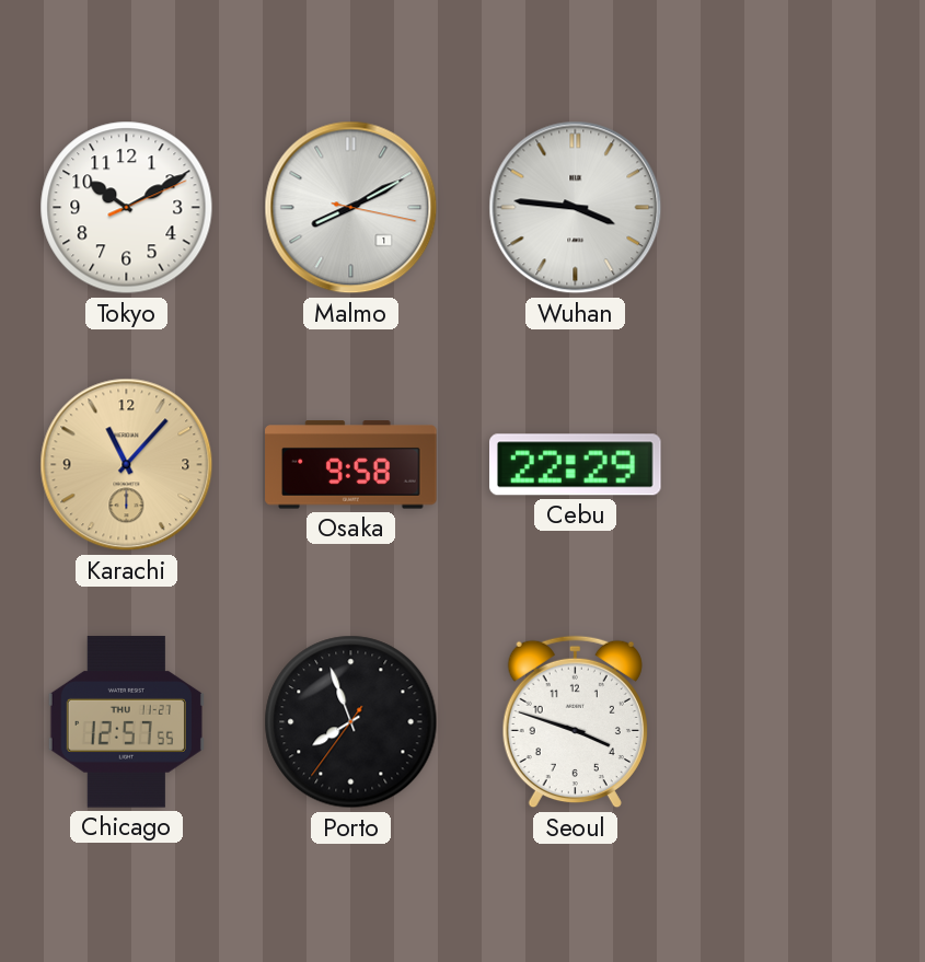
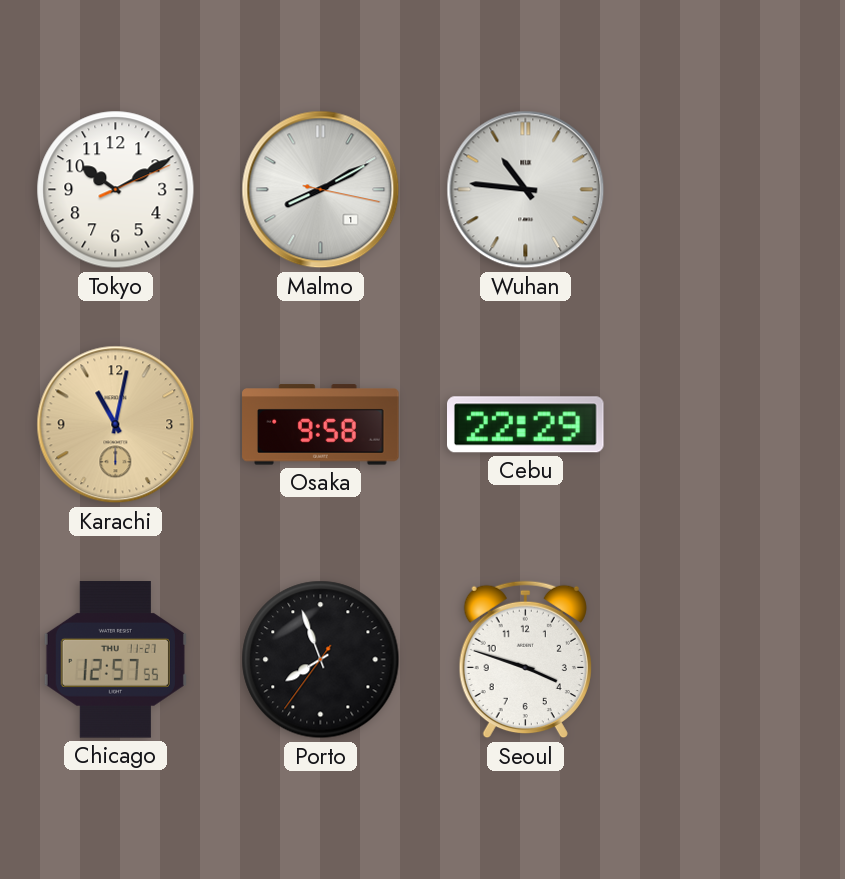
Wuhan: 3:46 -> 10:46 (526, 190)
Karachi: 11:07 -> 11:02 (116, 425)
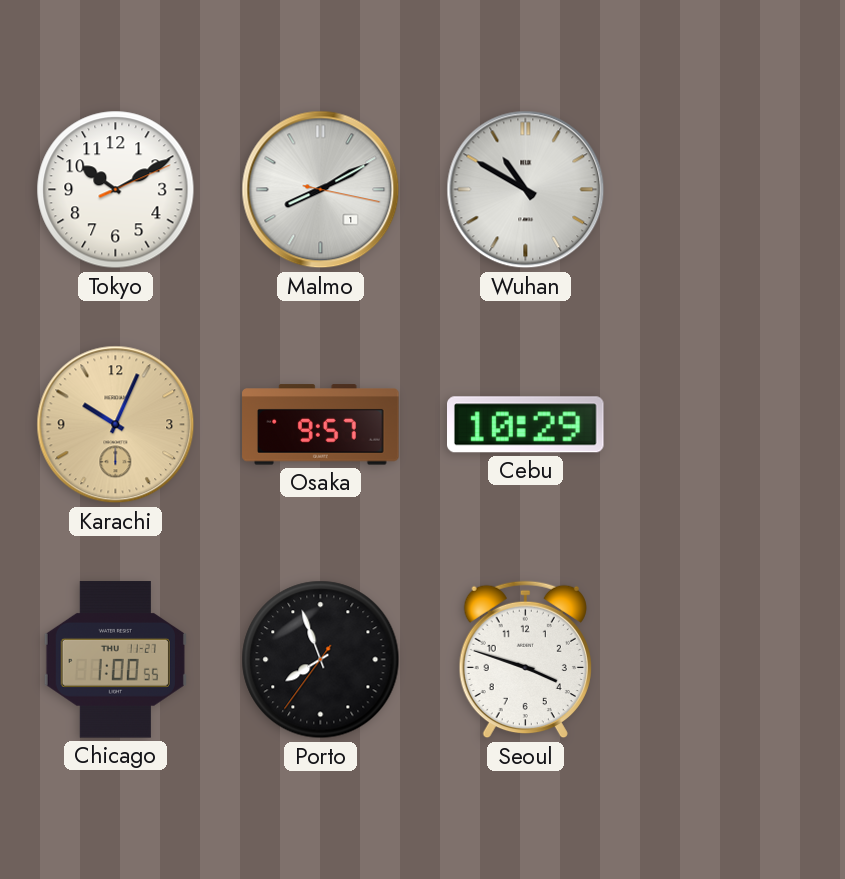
Wuhan: 10:46 -> 10:50 (526, 190)
Karachi: 11:02 -> 10:04 (116, 425)
Osaka: 9:58 -> 9:57 (321, 425)
Cebu: 22:29 -> 10:29 (526, 425)
Chicago: 12:57 -> 1:00 (115, 660)
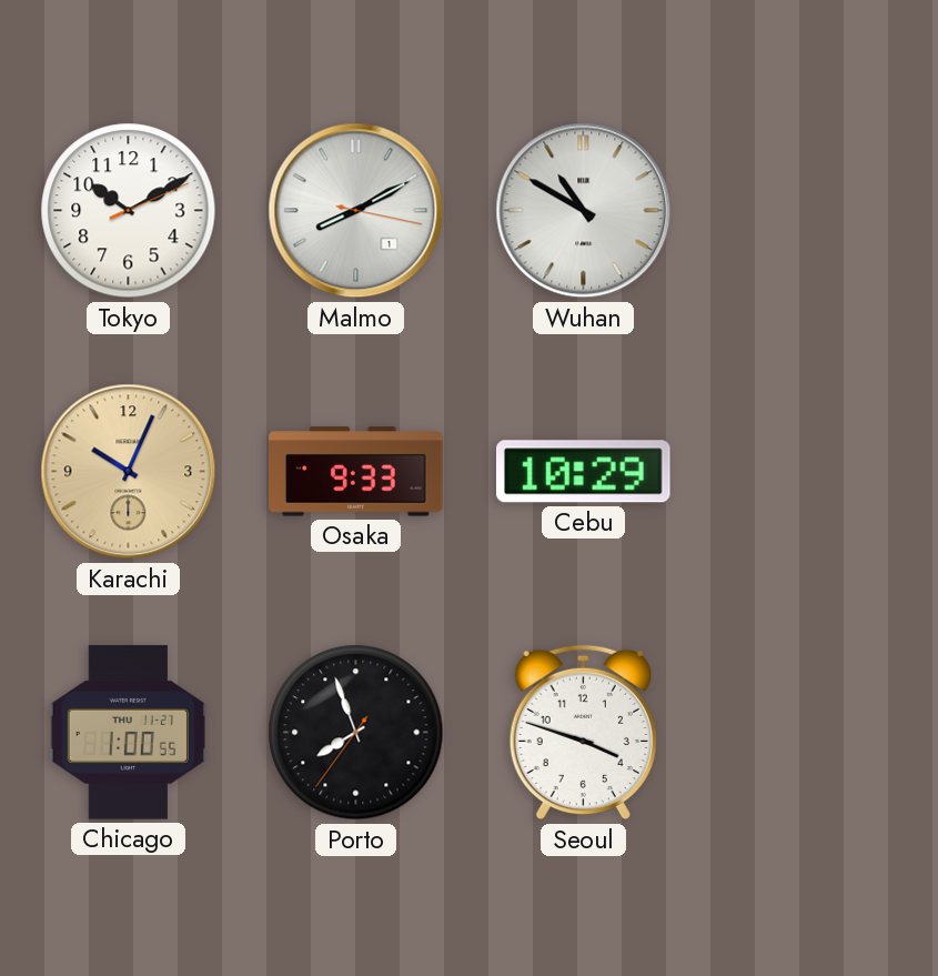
Osaka: 9:57 -> 9:33 (356, 472)
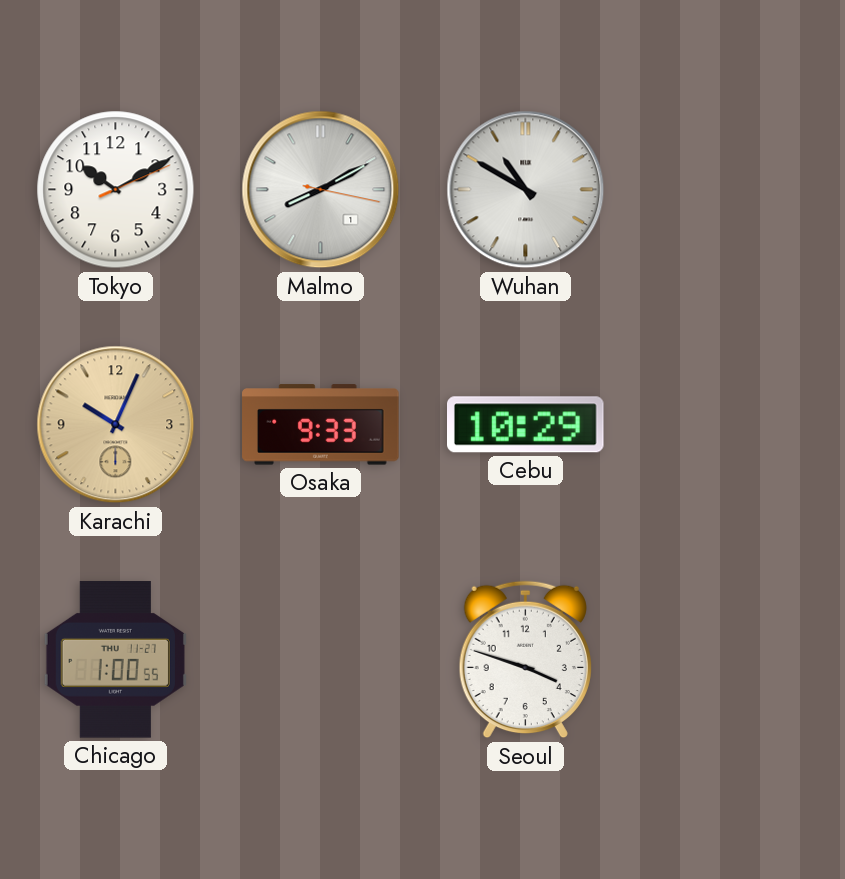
Porto: 7:56 -> none (356, 733)
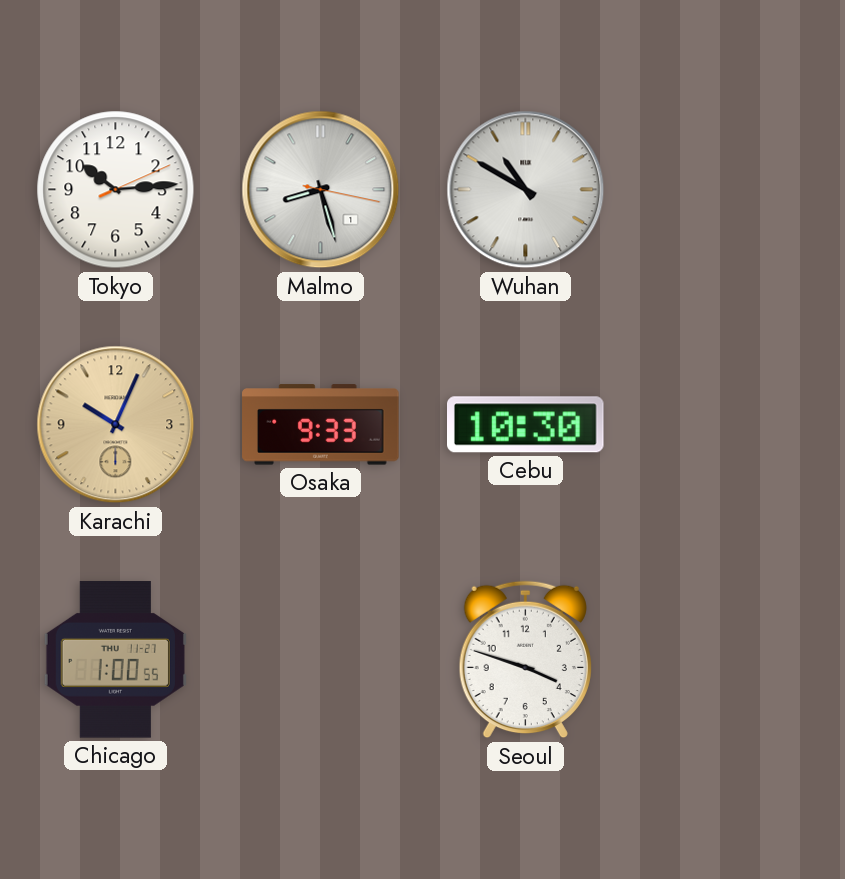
Tokyo: 10:10 -> 10:14 (116, 190)
Malmo: 8:10 -> 8:27 (321, 190)
Cebu: 10:29 -> 10:30 (526, 425)
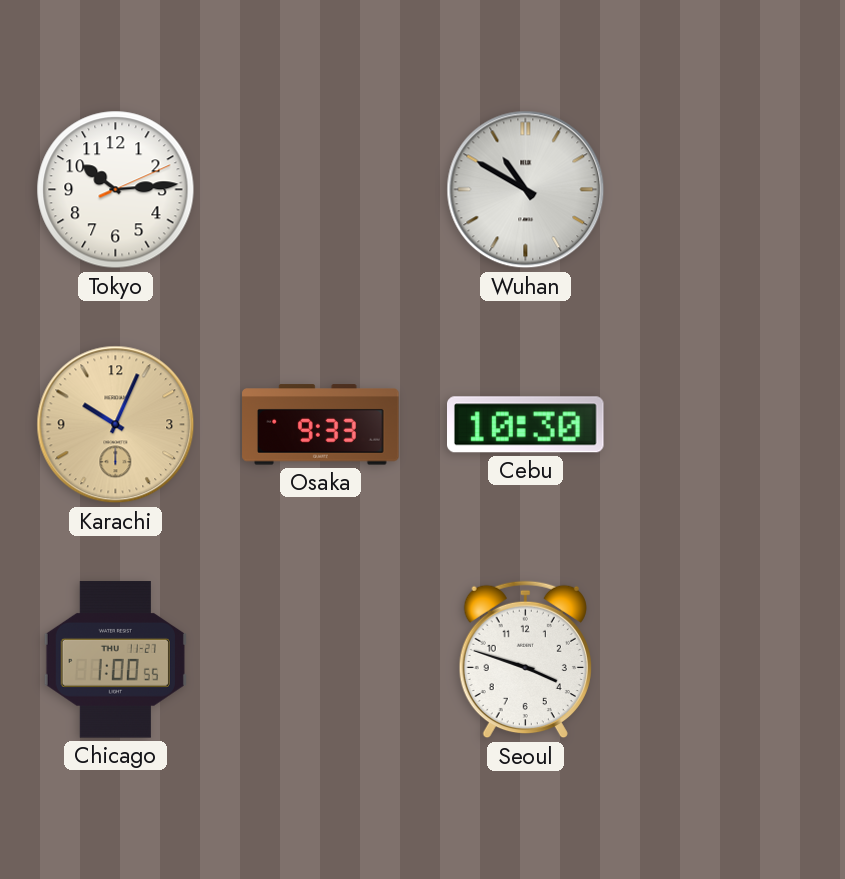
Malmo: 8:27 -> none (321, 190)
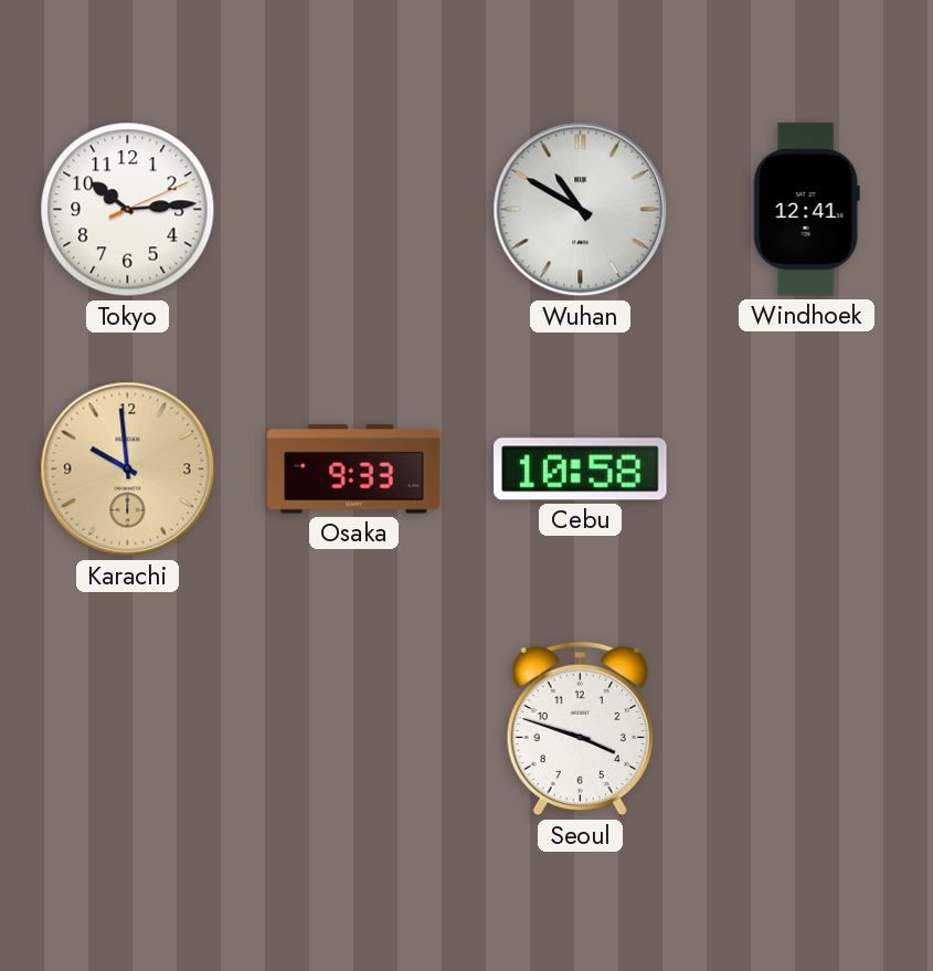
Windhoek: none -> 12:41 (806, 210)
Karachi: 10:04 -> 9:59 (128, 469)
Cebu: 10:30 -> 10:58 (581, 469)
Chicago: 1:00 -> none (115, 660)
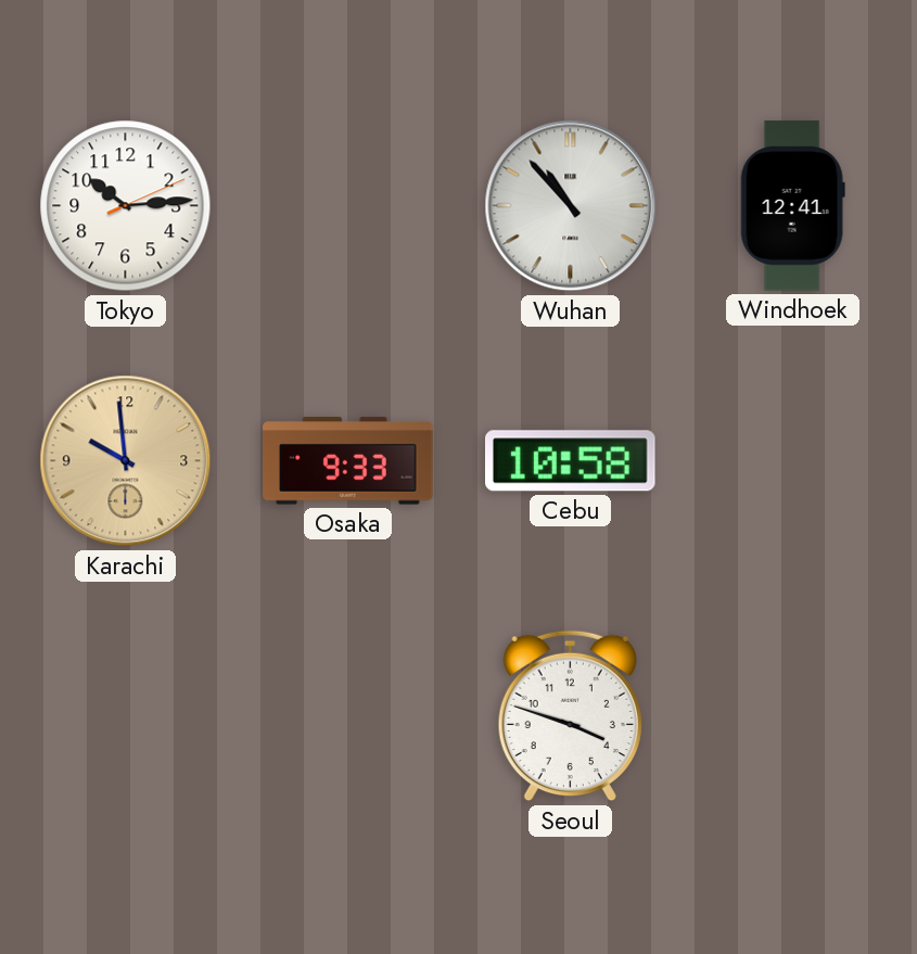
Wuhan: 10:50 -> 10:53 (571, 206)
